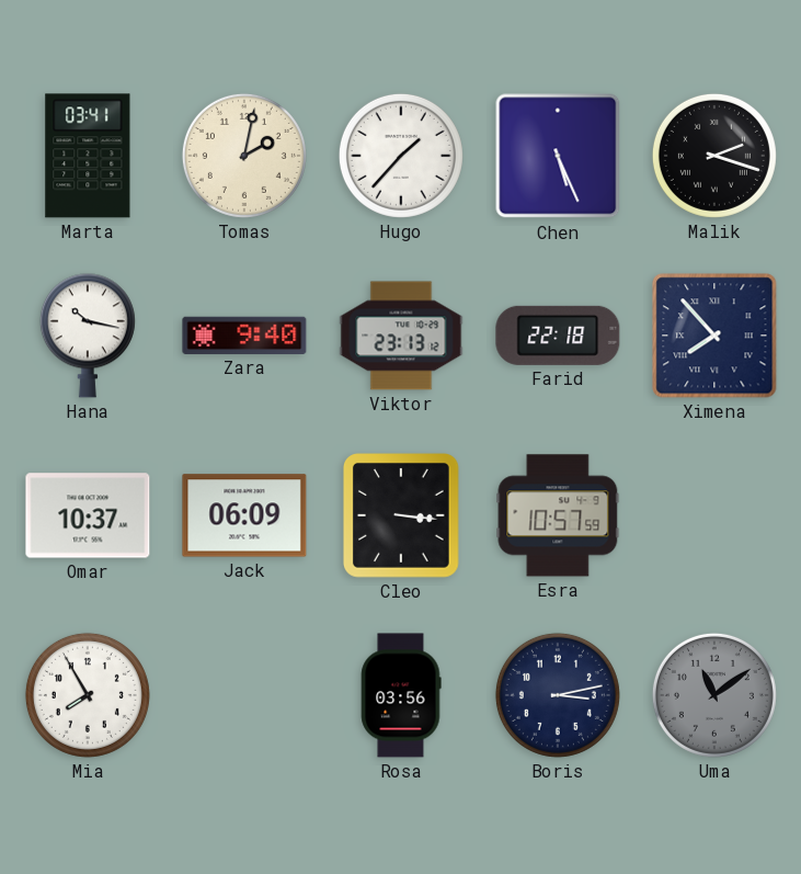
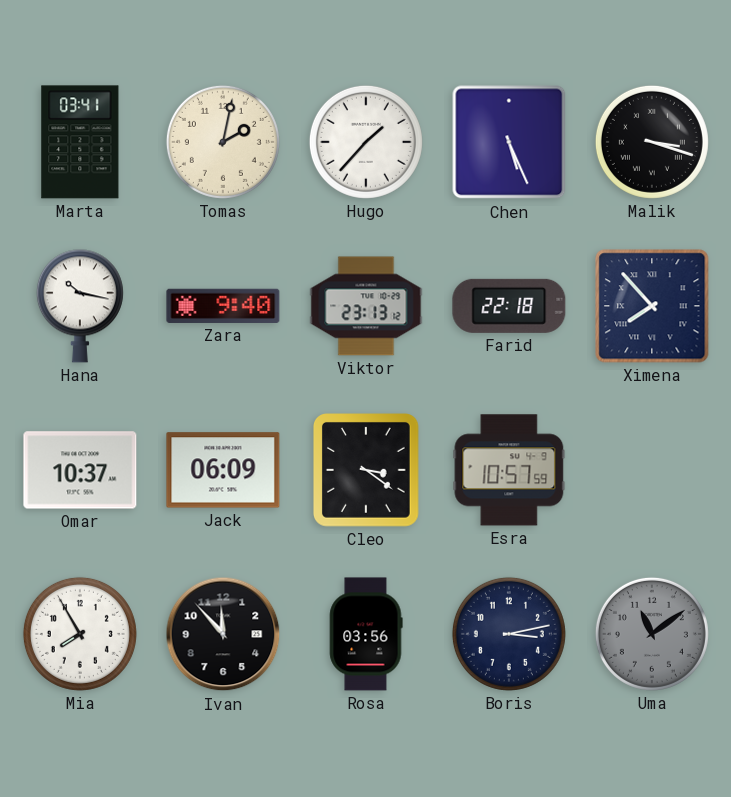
Malik: 2:18 -> 3:18 (652, 142)
Cleo: 3:16 -> 3:21 (367, 471)
Ivan: none -> 11:53 (223, 634)
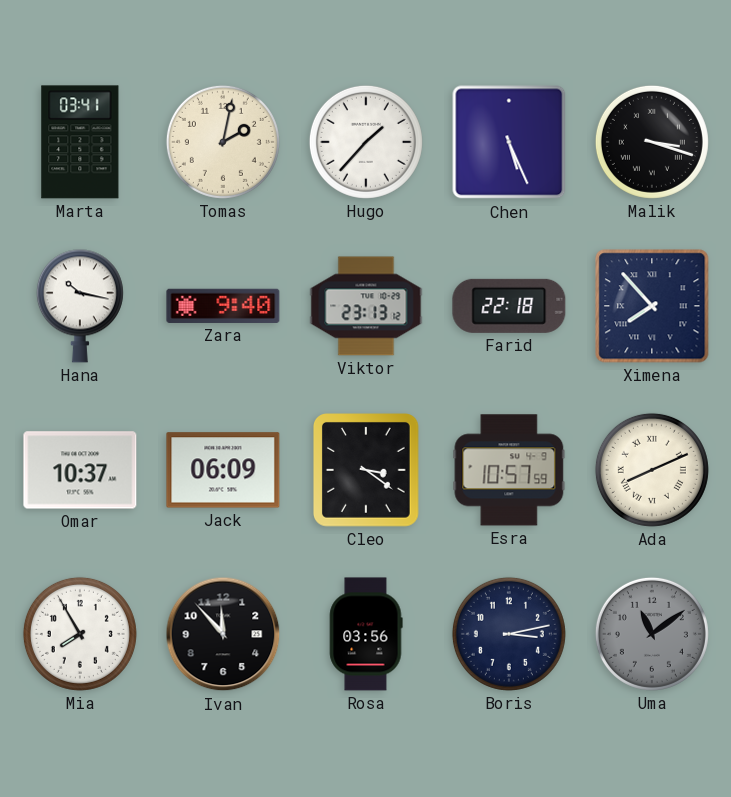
Ada: none -> 8:11 (652, 470)
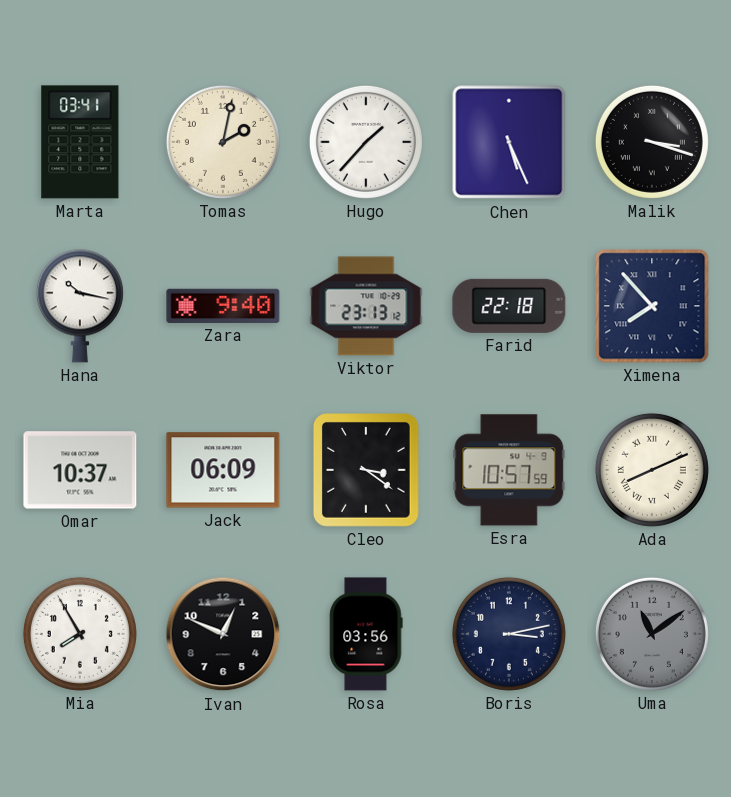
Ivan: 11:53 -> 12:49 (223, 634)
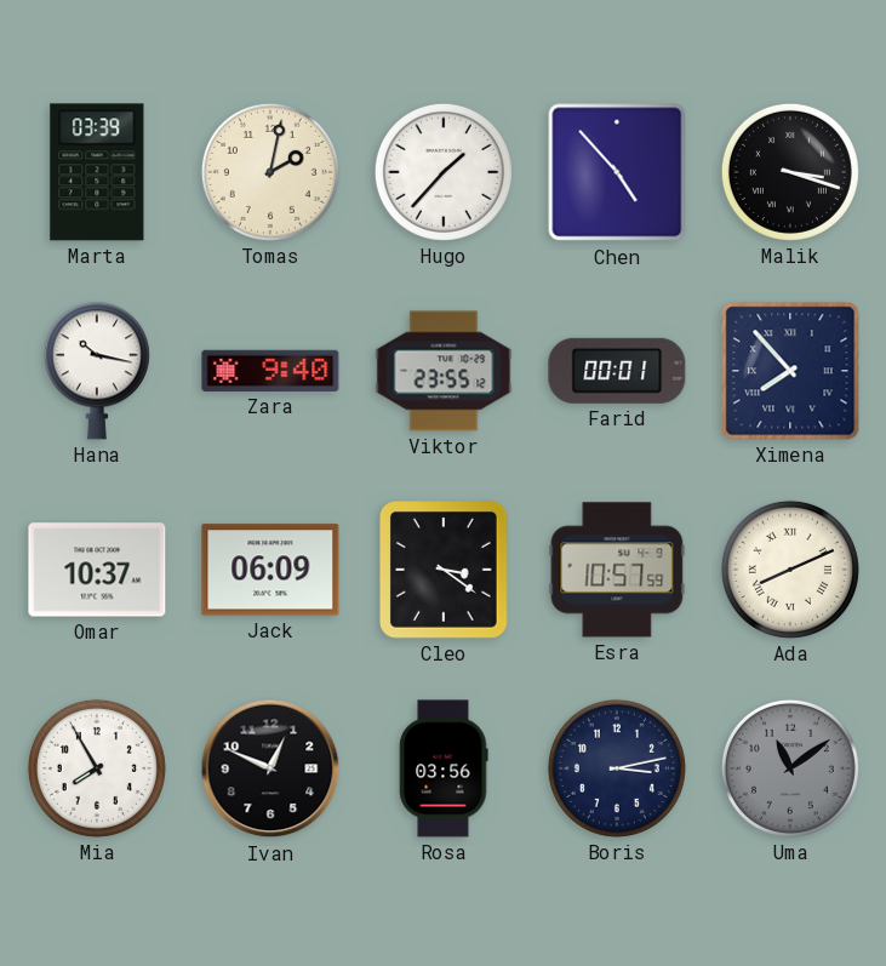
Marta: 03:41 -> 03:39 (97, 172)
Chen: 5:26 -> 4:53 (617, 172)
Viktor: 23:13 -> 23:55 (444, 371)
Farid: 22:18 -> 00:01 (617, 371)
